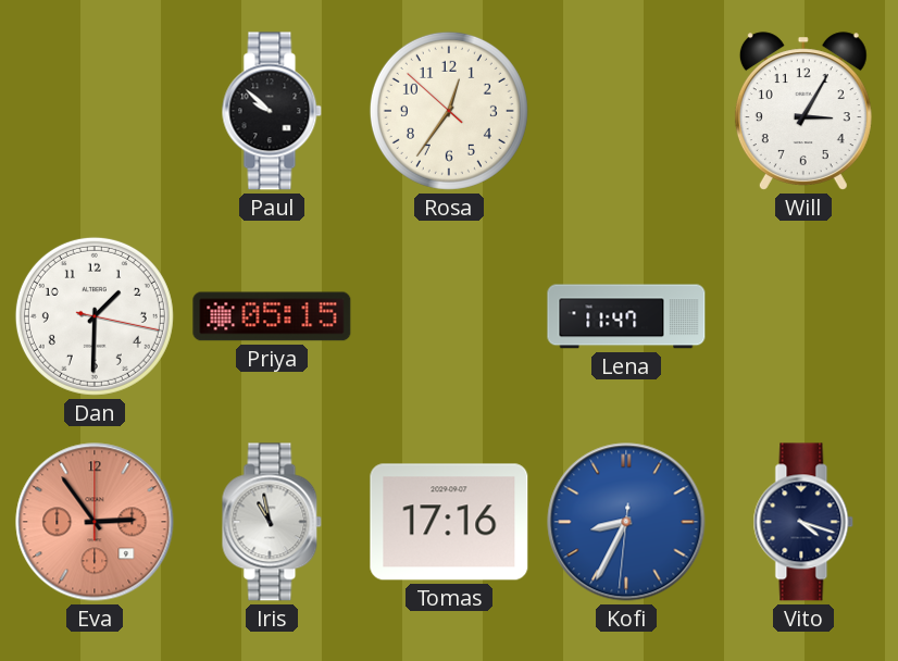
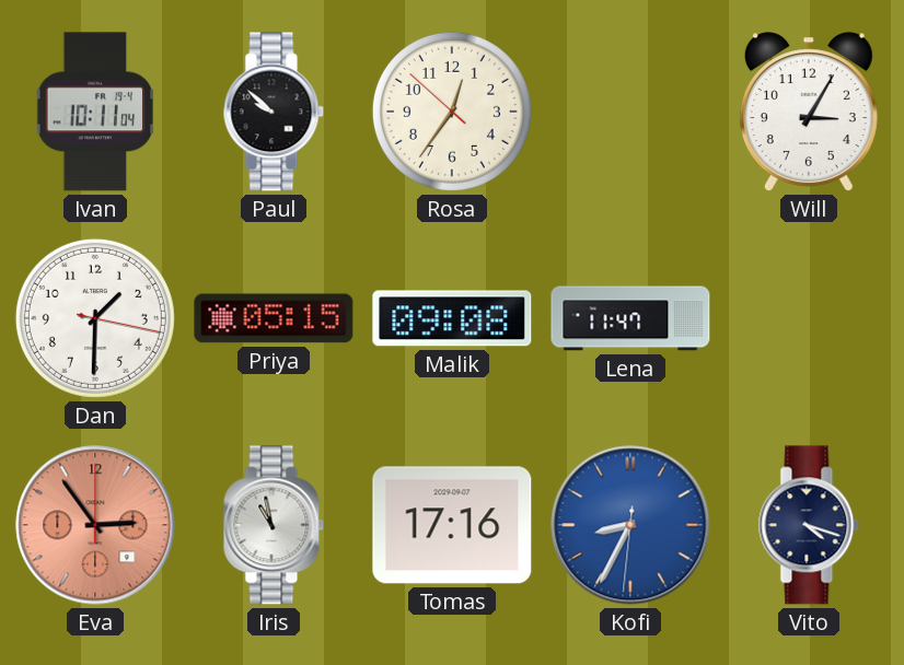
Ivan: none -> 10:11 (95, 112)
Malik: none -> 09:08 (452, 318)
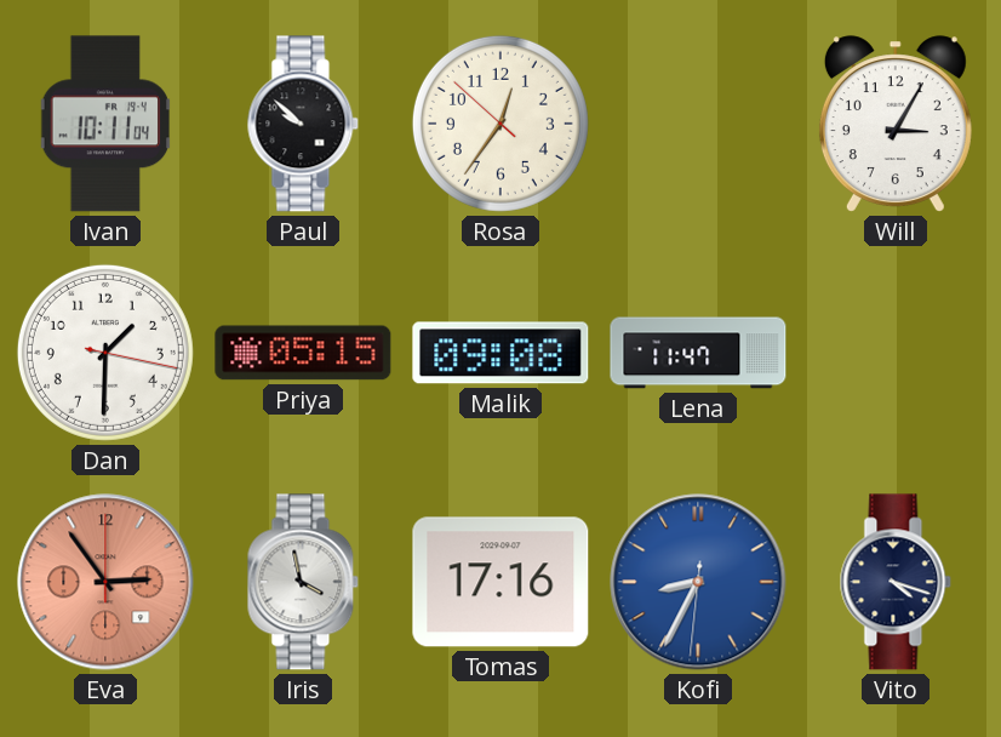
Iris: 10:58 -> 3:58 (303, 582)
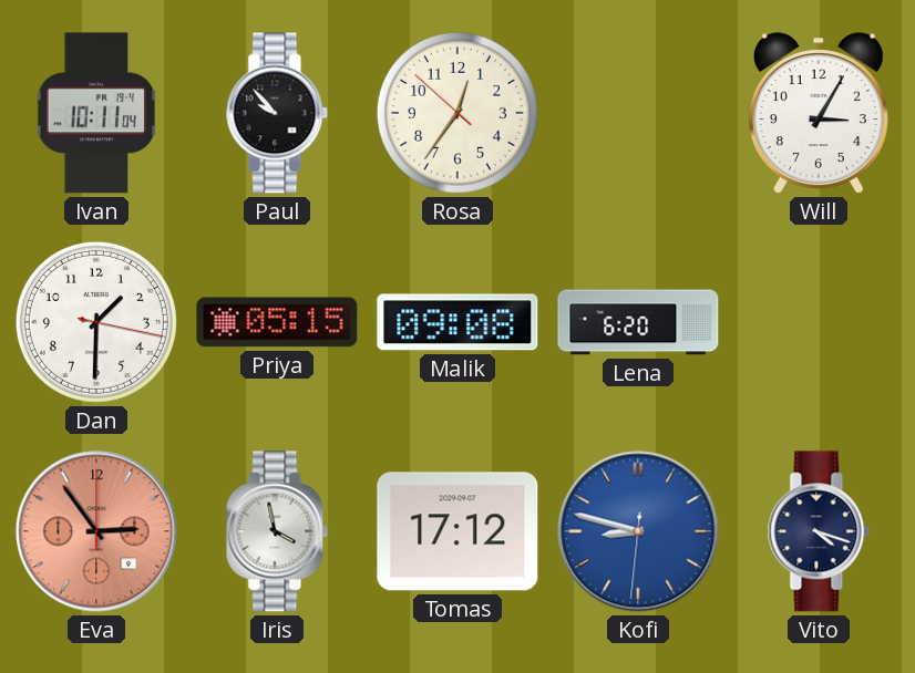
Paul: 9:52 -> 9:53 (277, 113)
Lena: 11:47 -> 6:20 (638, 322)
Tomas: 17:16 -> 17:12 (457, 531)
Kofi: 8:34 -> 8:47 (638, 531)
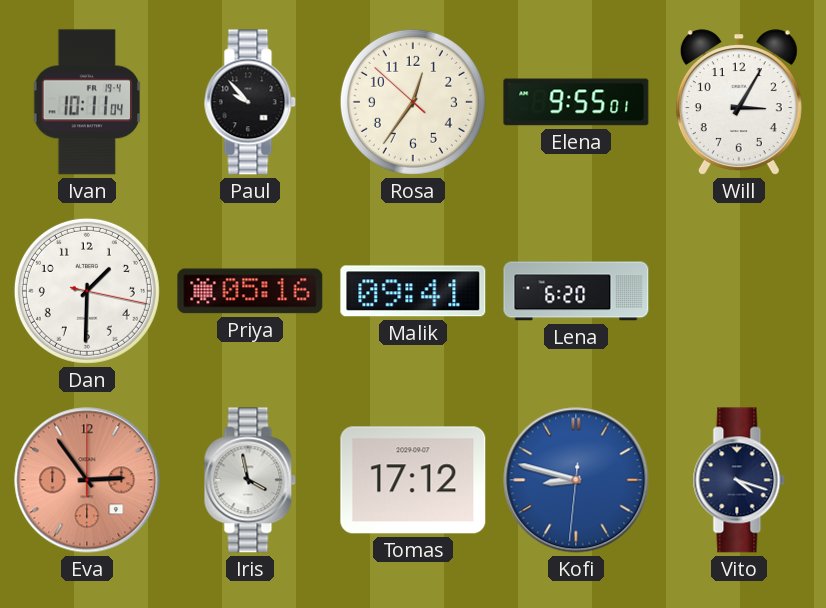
Elena: none -> 9:55 (576, 102)
Priya: 05:15 -> 05:16 (250, 291)
Malik: 09:08 -> 09:41 (413, 291)
